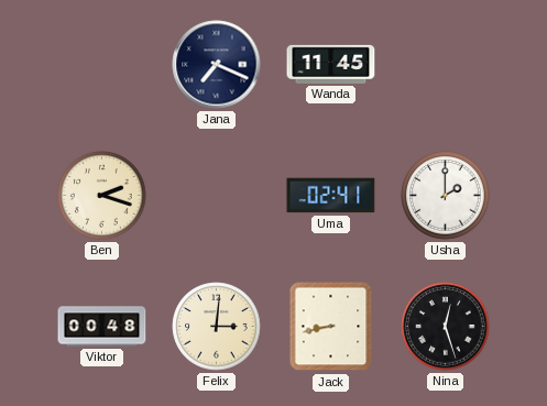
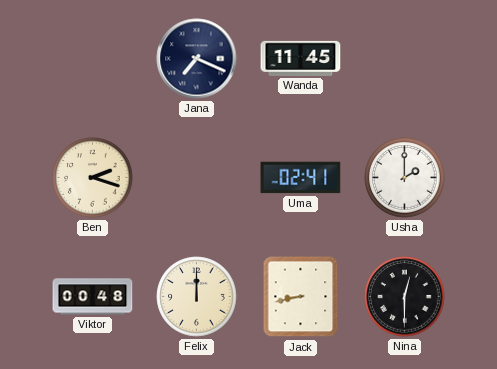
Felix: 3:01 -> 12:00 (197, 297)
Nina: 12:27 -> 12:30 (405, 297)
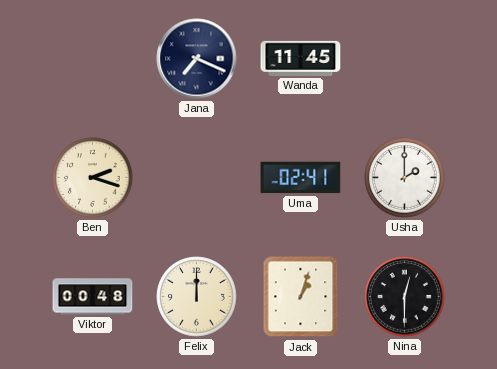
Jack: 8:43 -> 1:03 (301, 297)
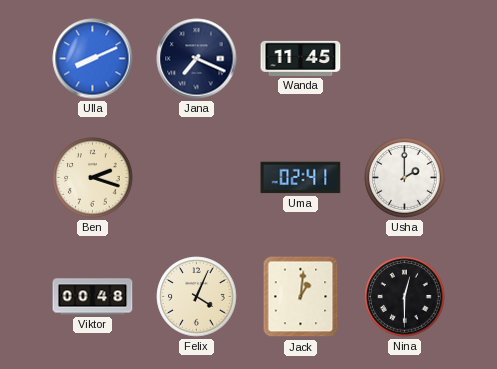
Ulla: none -> 8:11 (93, 59)
Felix: 12:00 -> 4:04 (197, 297)
Jack: 1:03 -> 1:01 (301, 297)
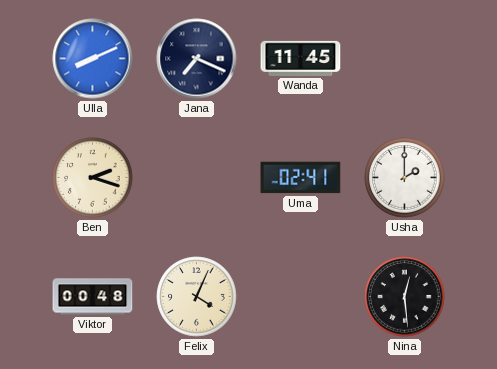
Jack: 1:01 -> none (301, 297)
Nina: 12:30 -> 12:29 (405, 297)
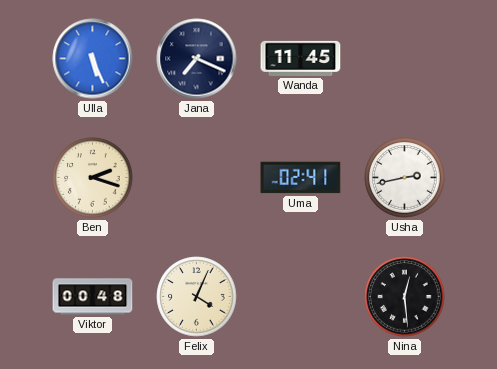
Ulla: 8:11 -> 5:26 (93, 59)
Usha: 2:00 -> 2:43 (405, 178)
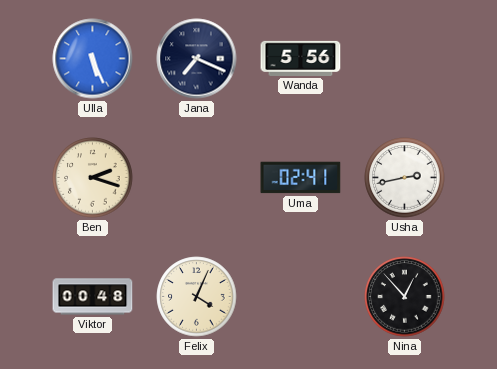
Wanda: 11:45 -> 5:56 (301, 58)
Nina: 12:29 -> 12:53 (405, 297)
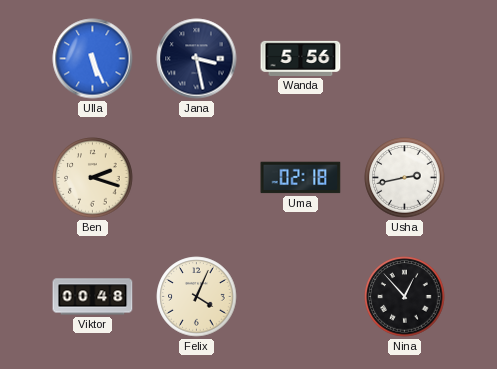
Jana: 7:19 -> 3:28 (197, 59)
Uma: 02:41 -> 02:18 (301, 178)
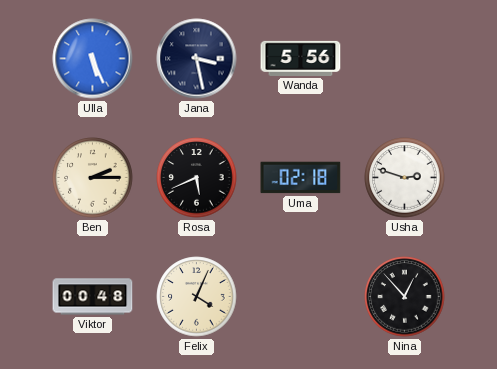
Ben: 2:18 -> 2:15 (93, 178)
Rosa: none -> 5:41 (197, 178)
Usha: 2:43 -> 2:48 (405, 178)
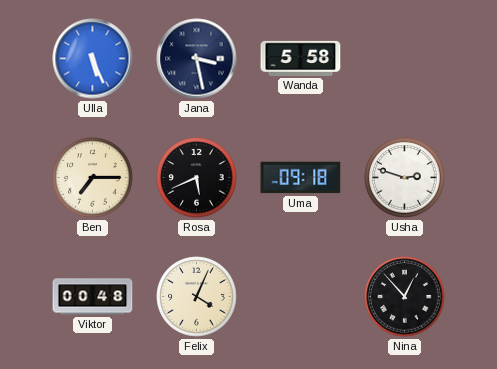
Wanda: 5:56 -> 5:58 (301, 58)
Ben: 2:15 -> 7:15 (93, 178)
Uma: 02:18 -> 09:18 (301, 178)
